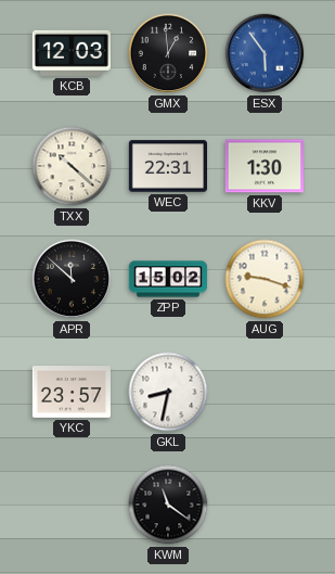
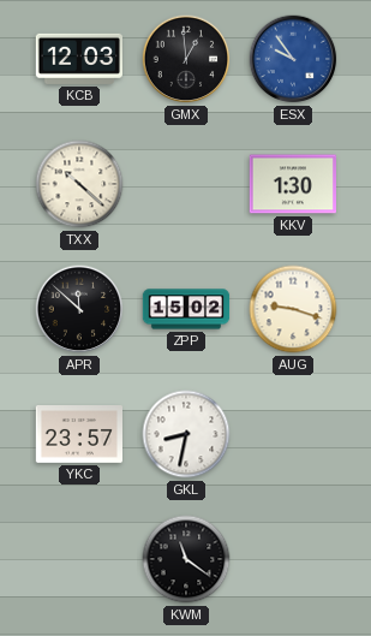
ESX: 5:54 -> 9:54 (293, 59)
WEC: 22:31 -> none (167, 166)
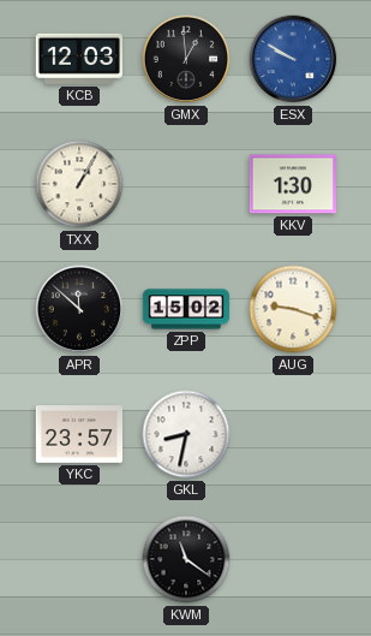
ESX: 9:54 -> 9:50 (293, 59)
TXX: 10:22 -> 1:05 (79, 184)
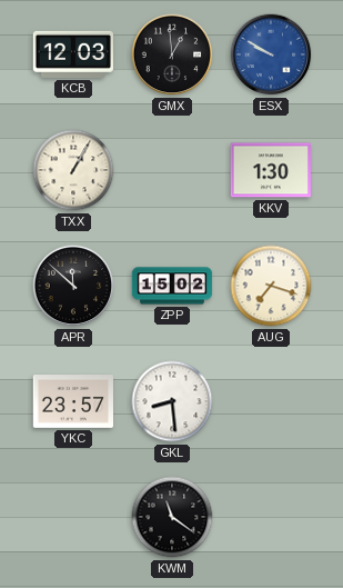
AUG: 9:18 -> 7:18 (271, 286)
GKL: 8:32 -> 8:29 (172, 401)
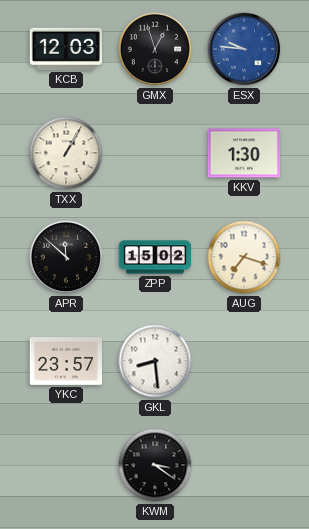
GMX: 12:59 -> 12:57 (155, 49)
ESX: 9:50 -> 9:46 (244, 49)
KWM: 11:21 -> 3:21 (155, 465)
